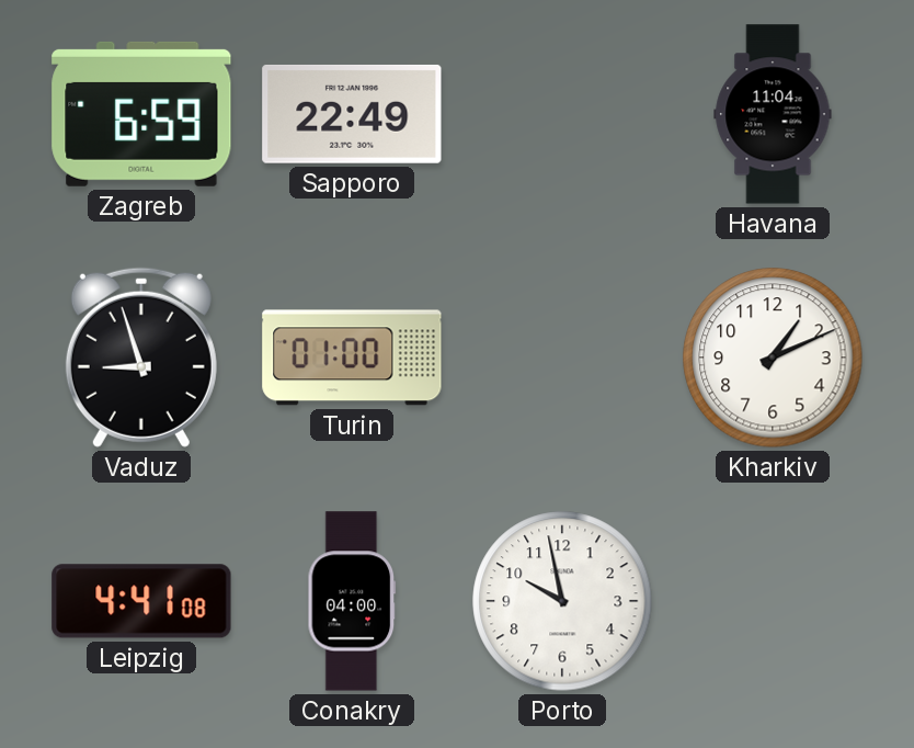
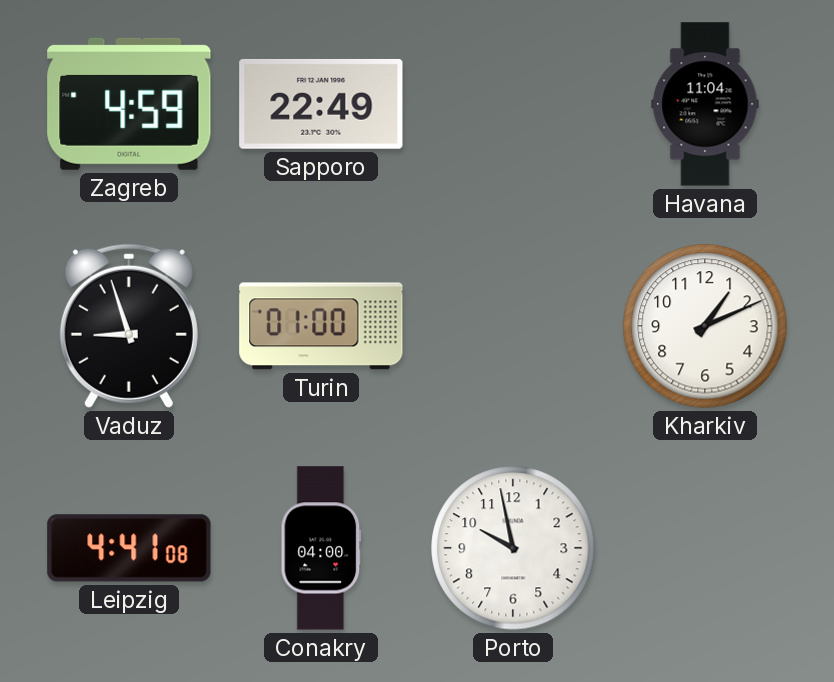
Zagreb: 6:59 -> 4:59 (129, 104)
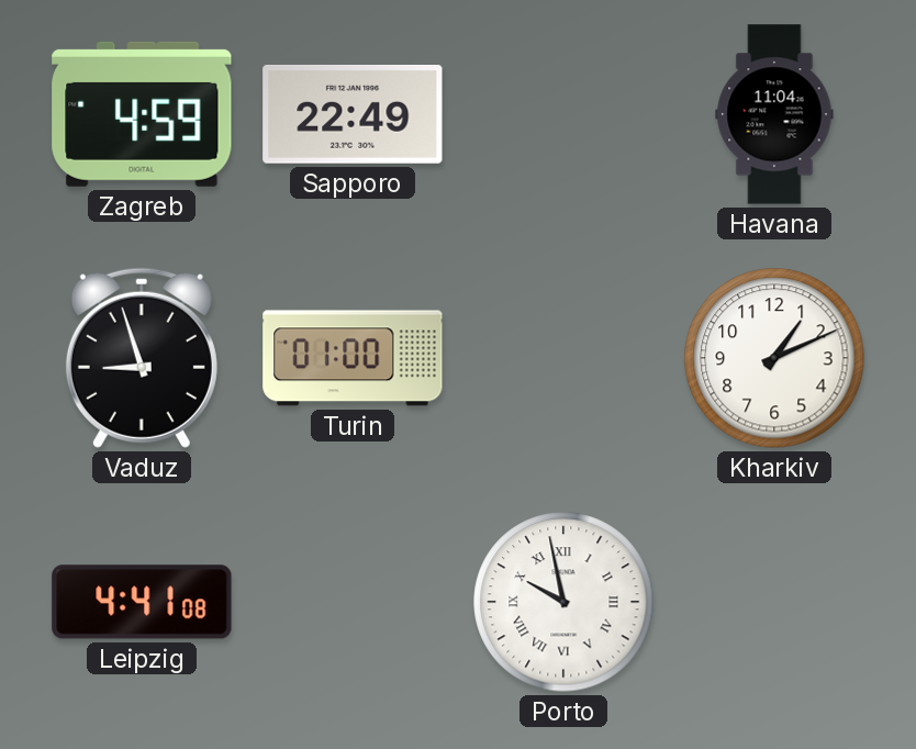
Conakry: 04:00 -> none (321, 548)
Porto numerals: Arabic -> Roman (563, 602)
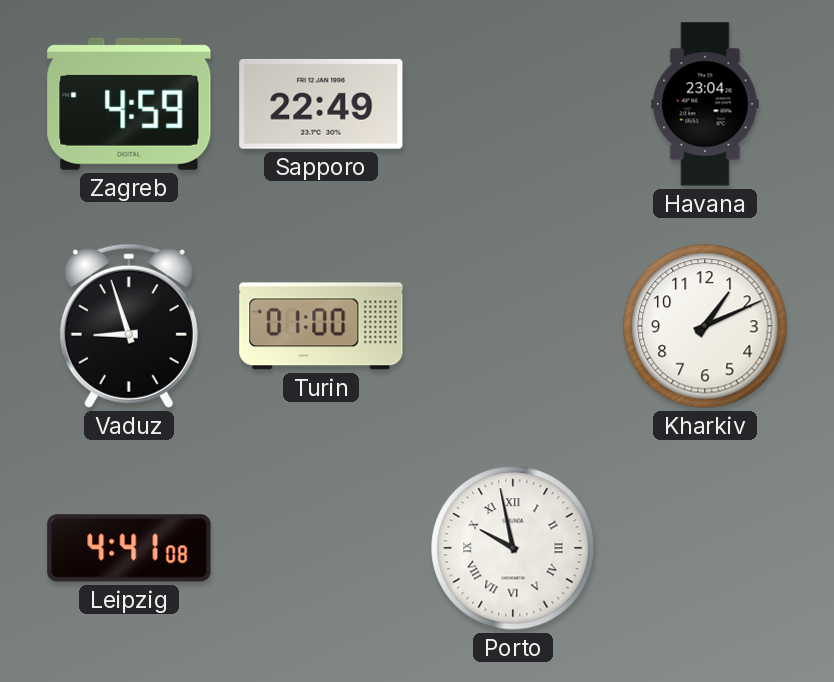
Havana: 11:04 -> 23:04 (705, 104)
